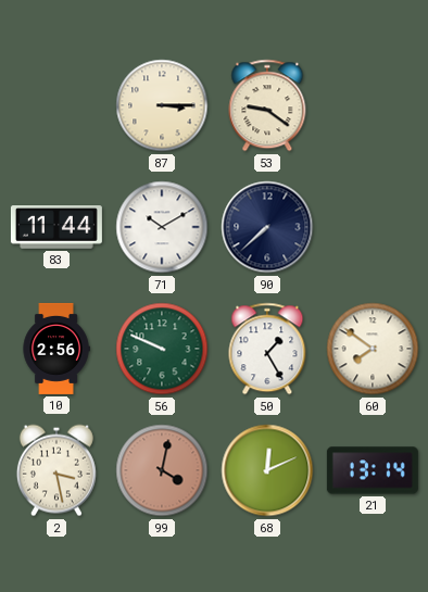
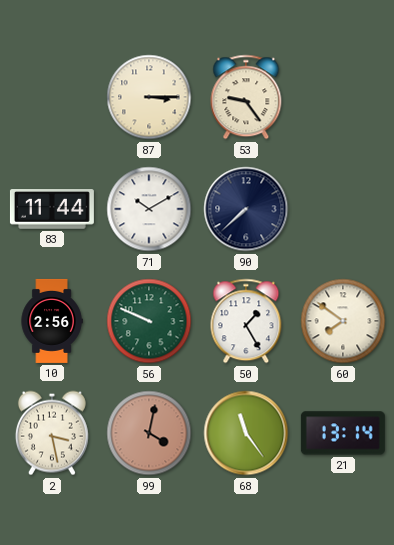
53: 9:21 -> 9:24 (246, 97)
68: 12:11 -> 11:24 (246, 433)
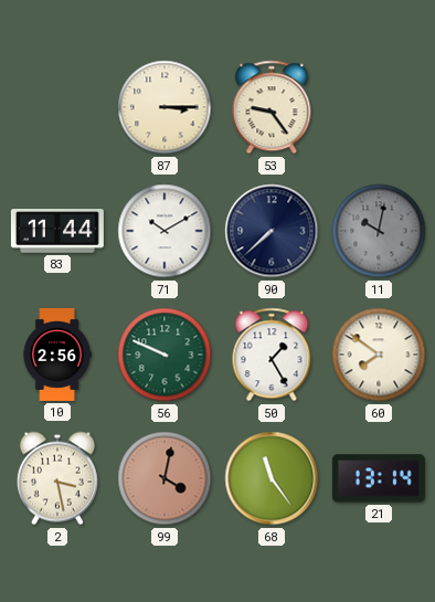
11: none -> 10:02 (379, 231)
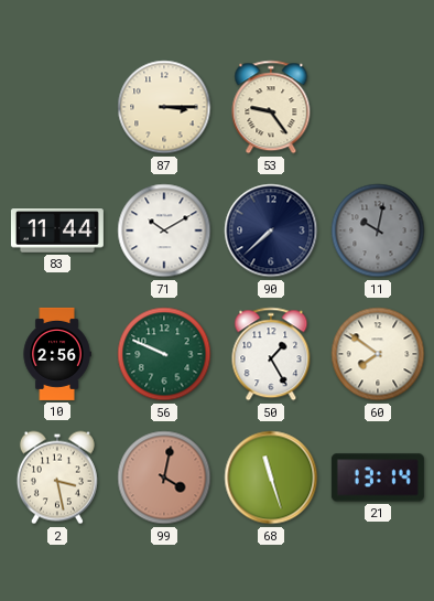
68: 11:24 -> 11:27 (271, 477)
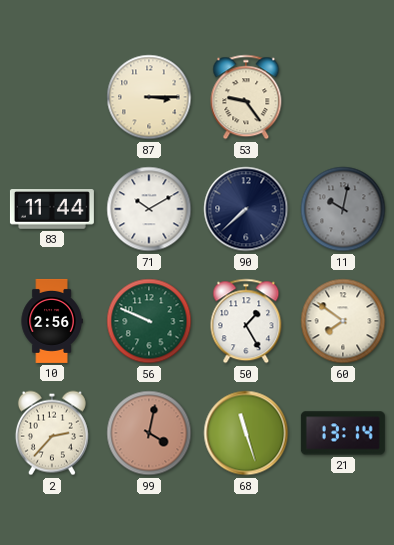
2: 3:28 -> 2:37 (52, 433)
